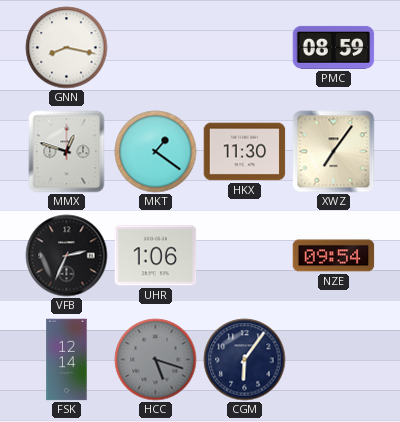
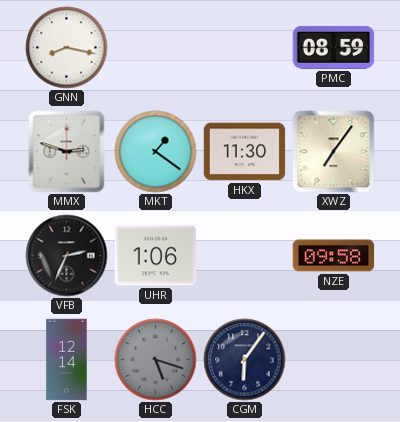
MMX: 12:48 -> 2:48 (67, 152)
NZE: 09:54 -> 09:58 (334, 256)
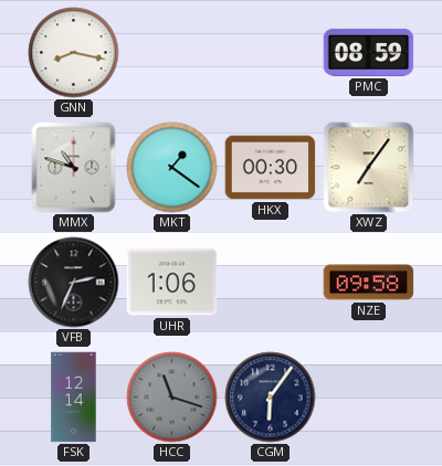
MMX: 2:48 -> 10:48 (74, 168)
HKX: 11:30 -> 00:30 (271, 168)
HCC: 5:18 -> 11:18 (172, 398)
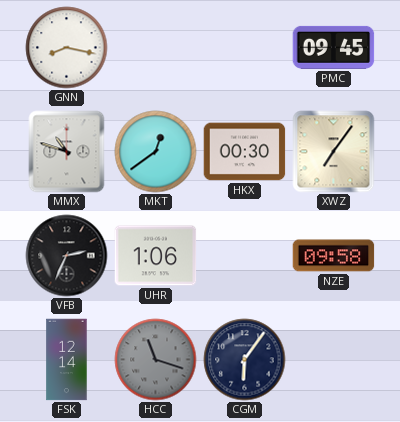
PMC: 08:59 -> 09:45 (334, 47)
MKT: 1:21 -> 12:39 (156, 152)
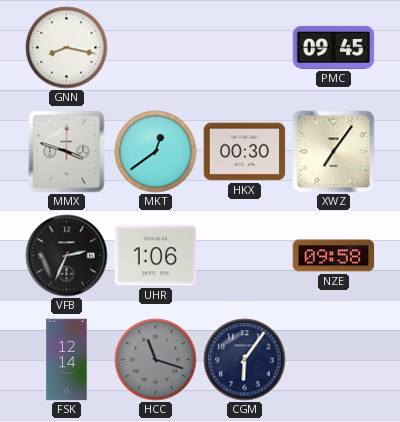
MMX: 10:48 -> 3:48 (67, 152)
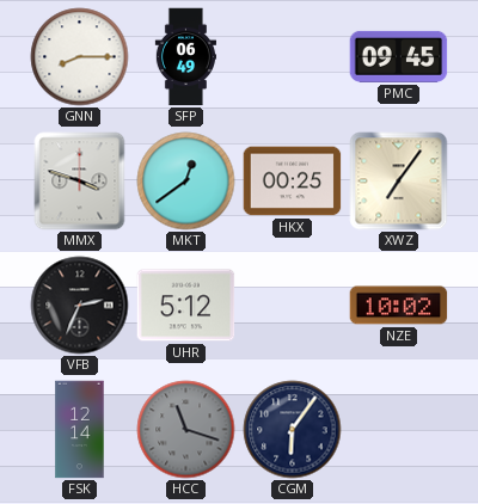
GNN: 8:17 -> 8:15 (80, 57)
SFP: none -> 06:49 (185, 57)
HKX: 00:30 -> 00:25 (293, 182)
UHR: 1:06 -> 5:12 (186, 306)
NZE: 09:58 -> 10:02 (399, 306)
